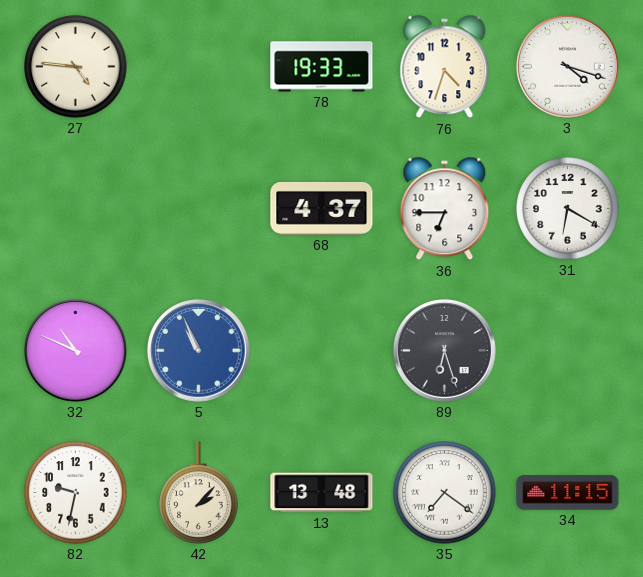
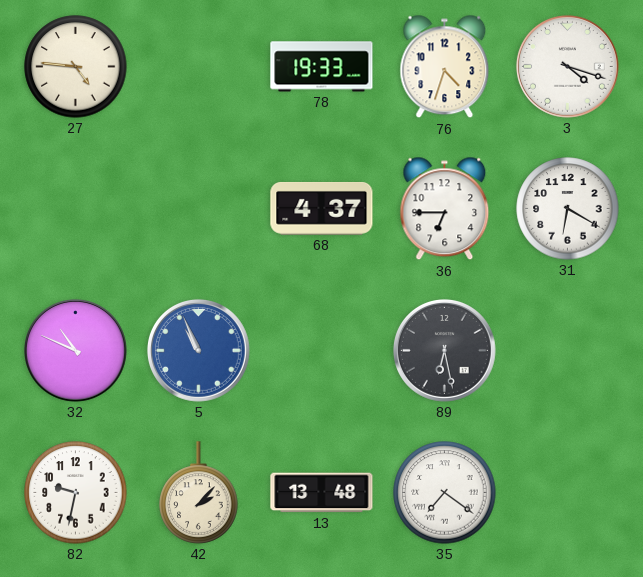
89: 6:27 -> 6:28 (445, 351)
34: 11:15 -> none (568, 493)
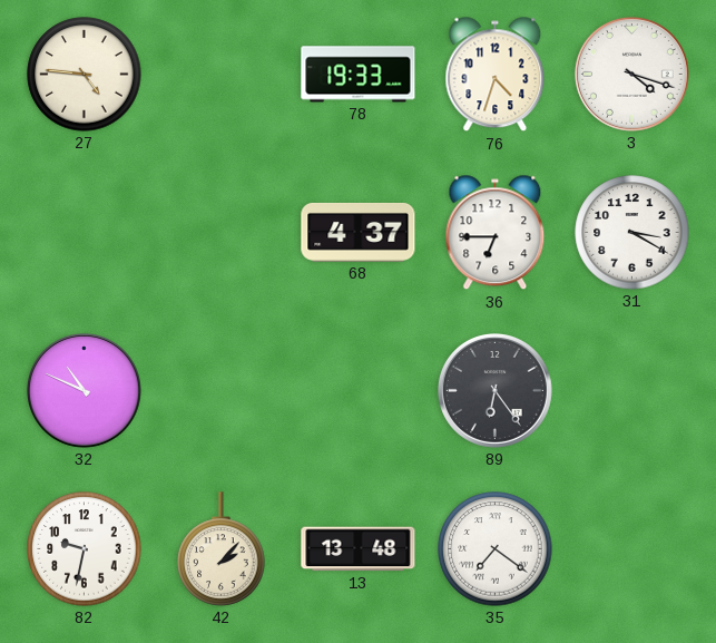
31: 6:20 -> 3:20 (632, 233)
5: 10:56 -> none (199, 351)
89: 6:28 -> 6:24 (496, 391)
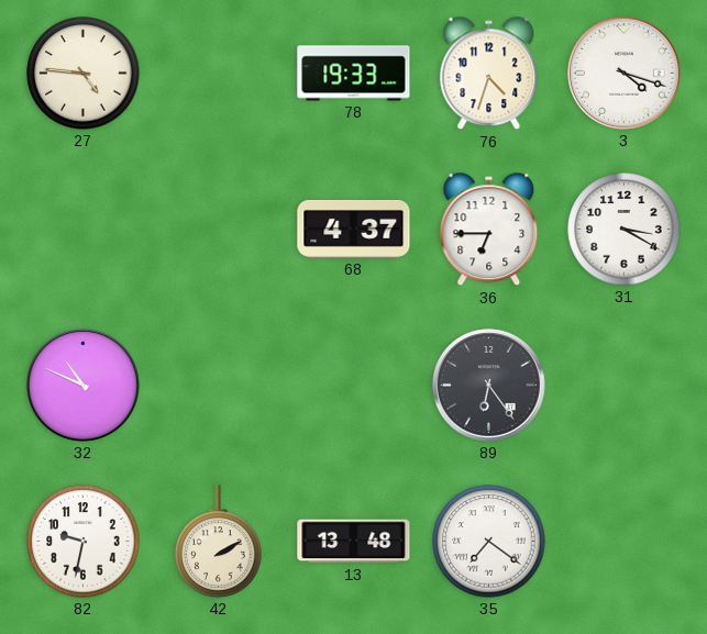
42: 2:07 -> 2:10 (219, 542)
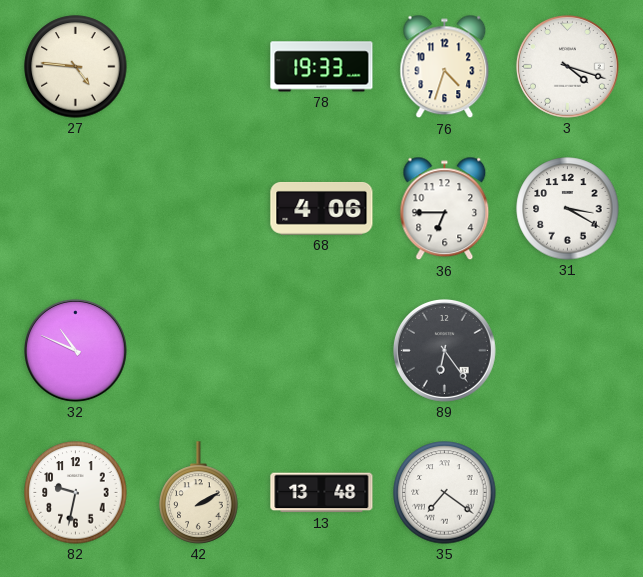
68: 4:37 -> 4:06 (322, 208)
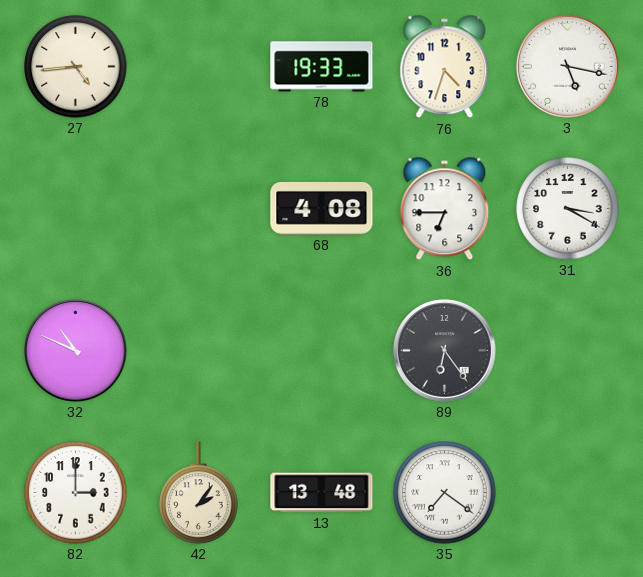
27: 4:46 -> 4:44 (76, 67)
3: 4:18 -> 5:17 (568, 67)
68: 4:06 -> 4:08 (322, 208)
82: 9:32 -> 3:00 (76, 493)
42: 2:10 -> 2:06 (199, 493)
